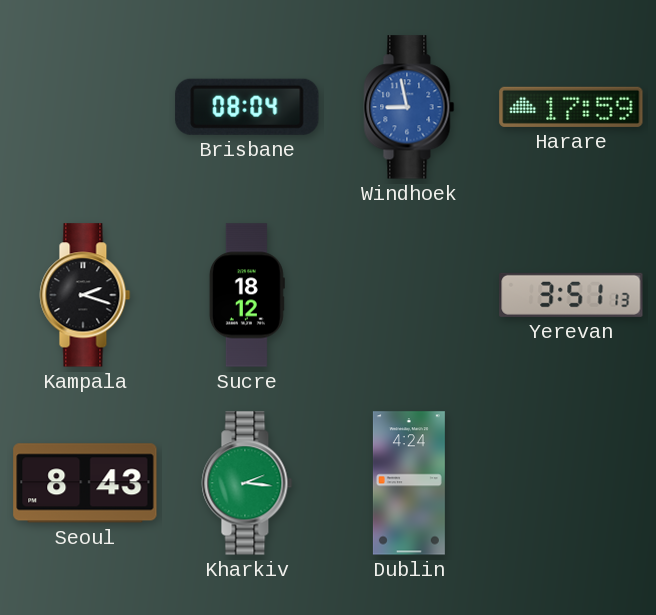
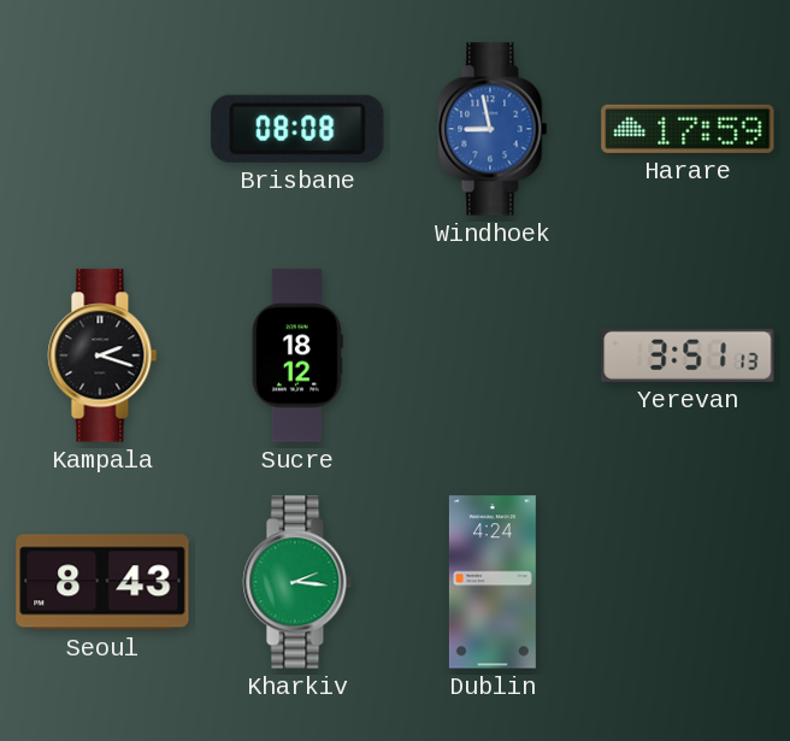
Brisbane: 08:04 -> 08:08 (297, 129)
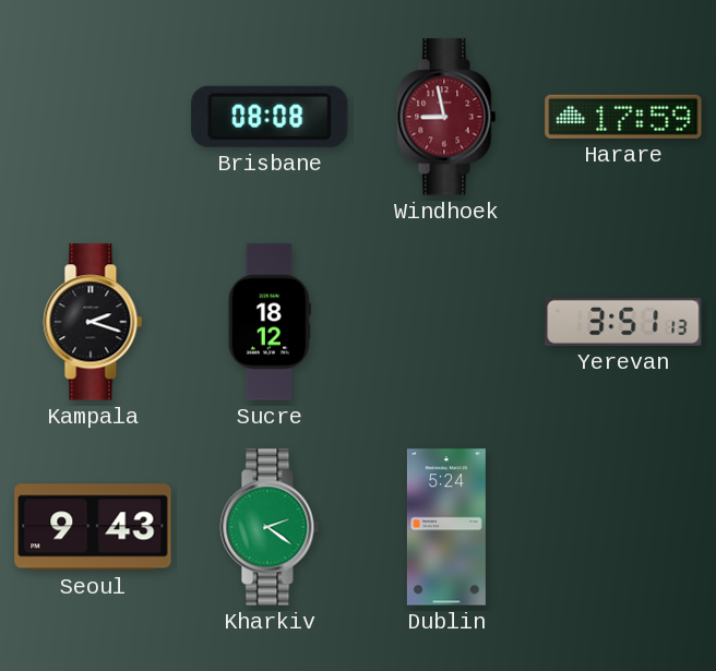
Windhoek dial: blue -> burgundy (446, 117)
Seoul: 8:43 -> 9:43 (93, 527)
Kharkiv: 2:16 -> 2:21 (270, 527)
Dublin: 4:24 -> 5:24 (446, 527)
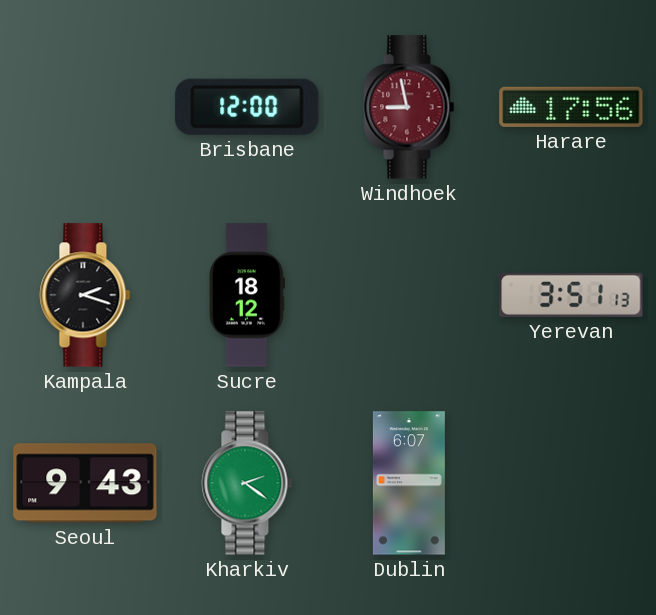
Brisbane: 08:08 -> 12:00 (247, 107)
Harare: 17:59 -> 17:56 (571, 107)
Dublin: 5:24 -> 6:07 (409, 483)
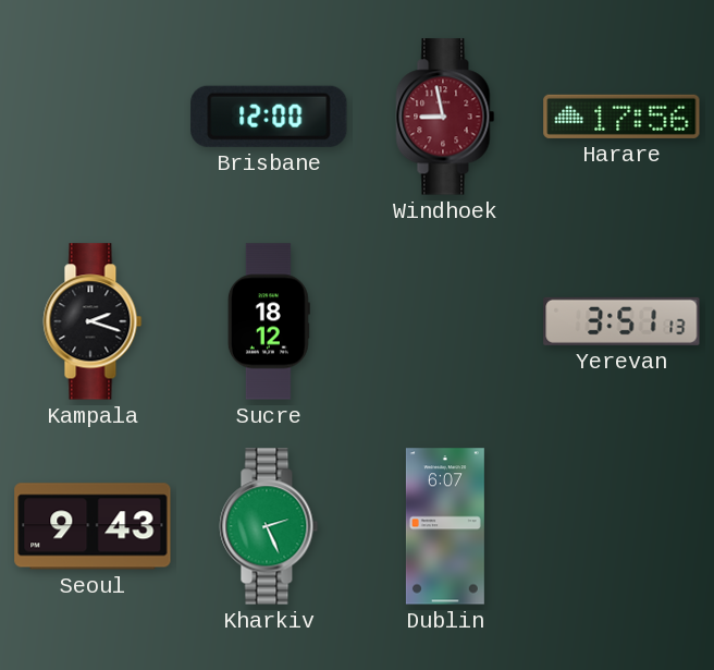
Kharkiv: 2:21 -> 2:26 (269, 526)
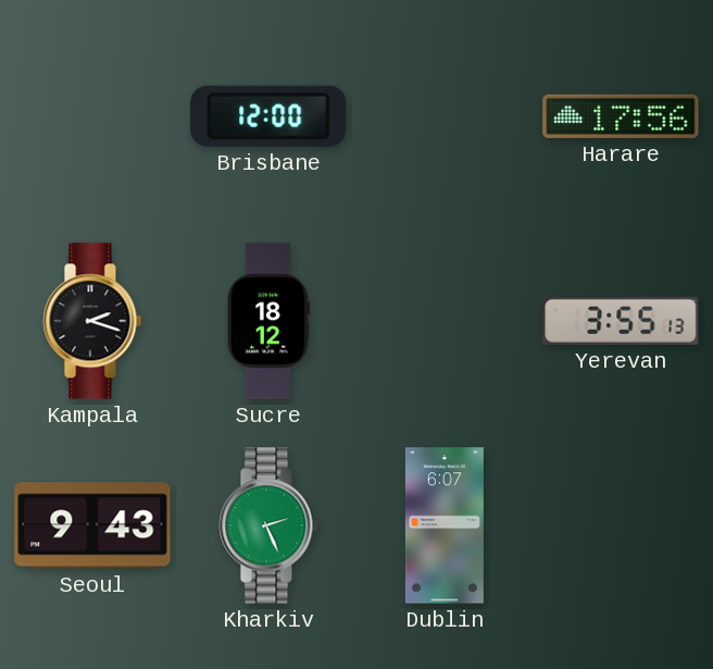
Windhoek: 8:58 -> none (445, 117)
Yerevan: 3:51 -> 3:55 (621, 321)
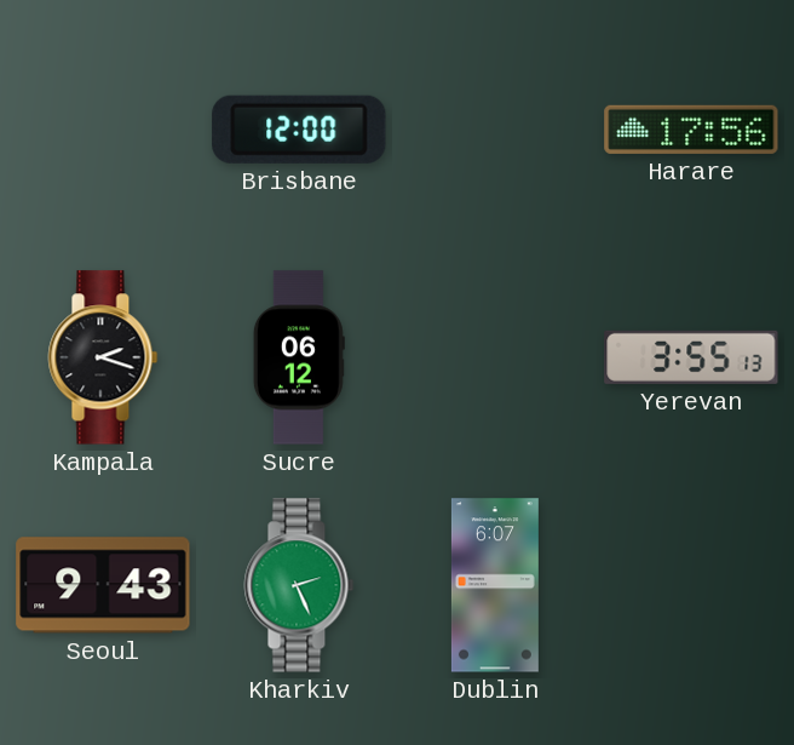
Sucre: 18:12 -> 06:12 (299, 357)
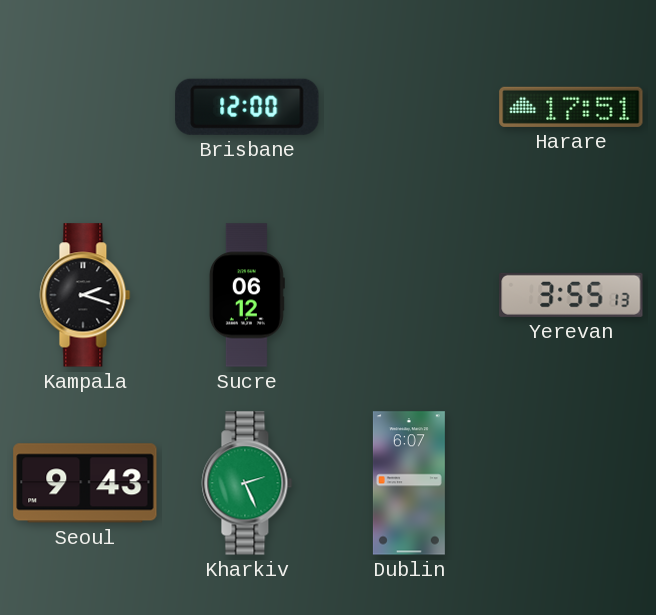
Harare: 17:56 -> 17:51 (571, 107)
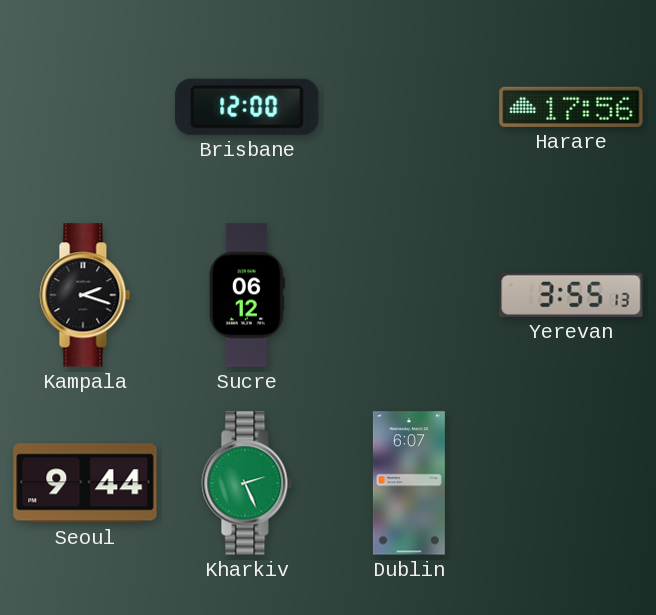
Harare: 17:51 -> 17:56 (571, 107)
Seoul: 9:43 -> 9:44 (85, 483)
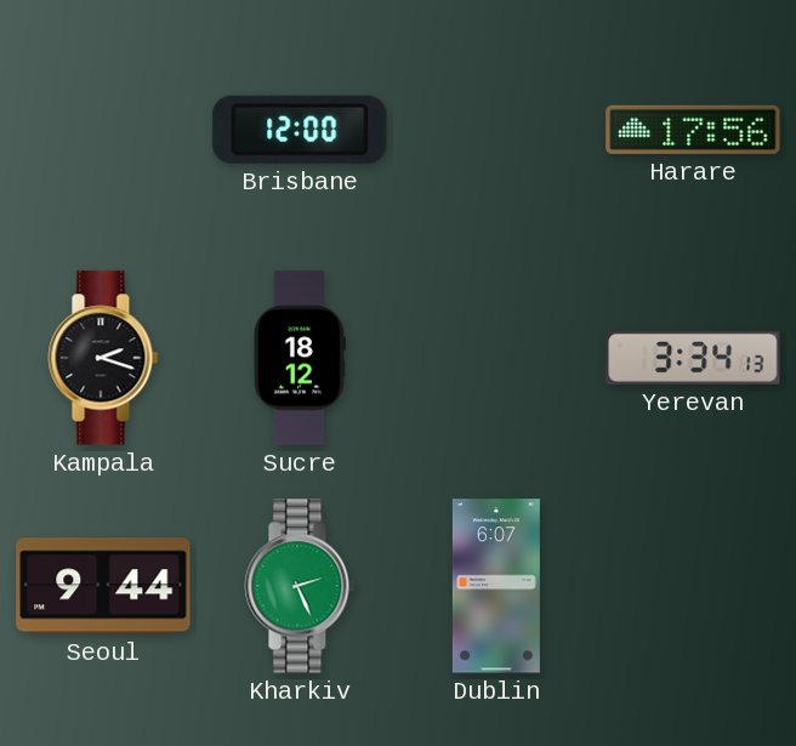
Sucre: 06:12 -> 18:12 (300, 358)
Yerevan: 3:55 -> 3:34 (693, 358)
